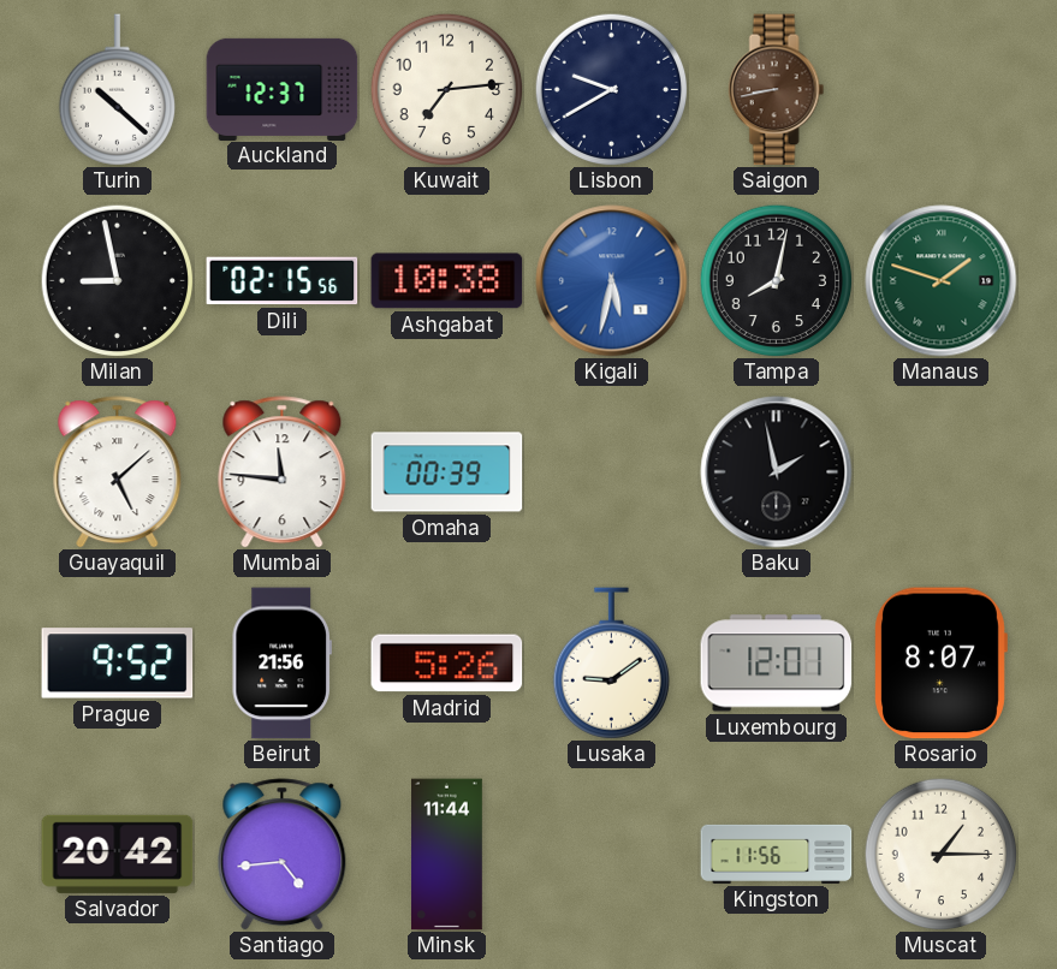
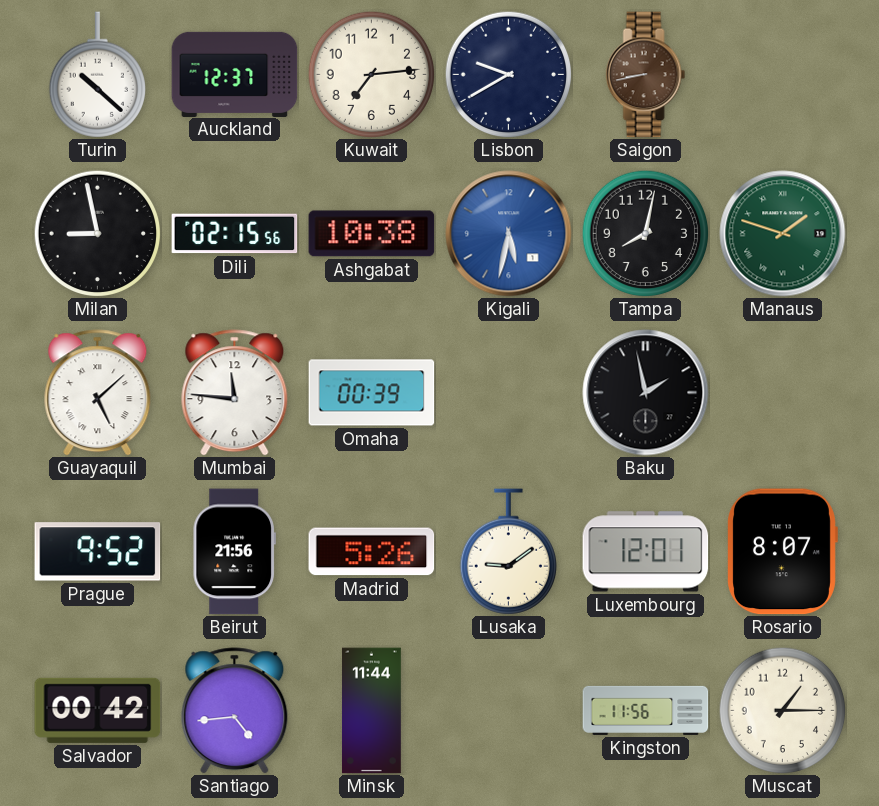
Salvador: 20:42 -> 00:42 (98, 710)
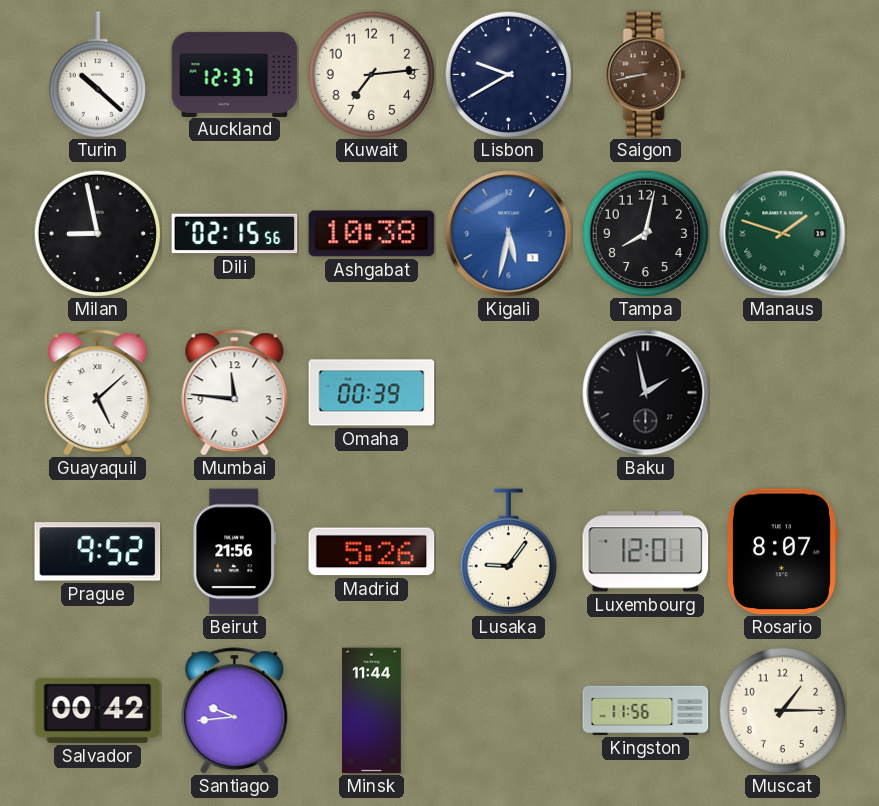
Lusaka: 9:09 -> 9:06 (508, 552)
Santiago: 4:44 -> 9:44 (235, 711)
